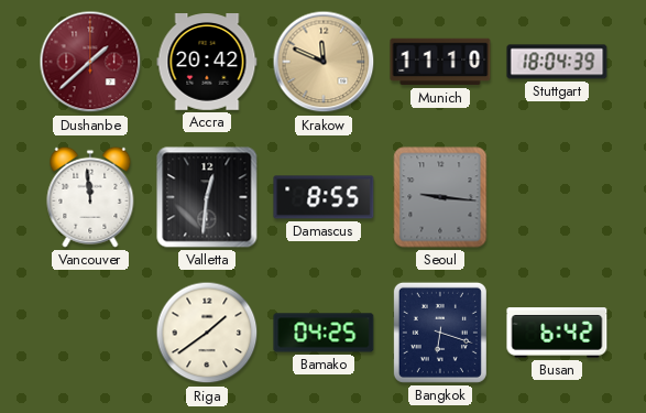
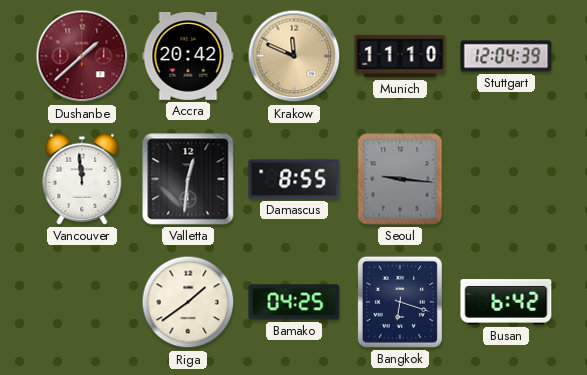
Stuttgart: 18:04 -> 12:04 (506, 56)
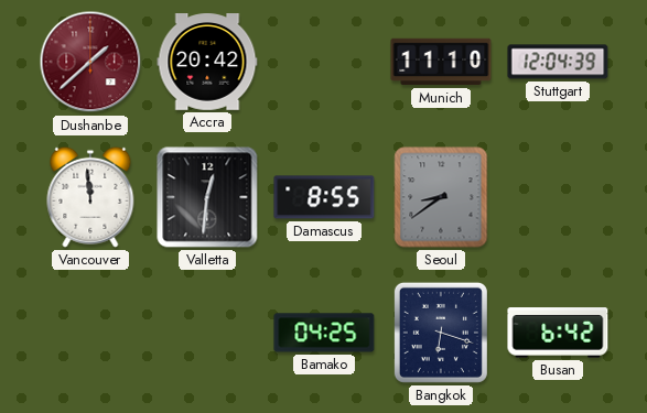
Krakow: 11:49 -> none (294, 56)
Seoul: 9:16 -> 8:39 (441, 197)
Riga: 1:39 -> none (188, 302)
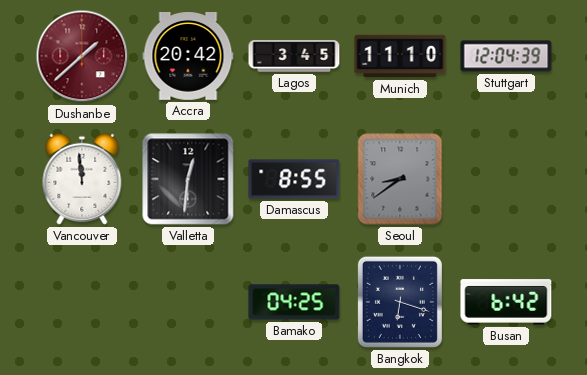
Lagos: none -> 3:45 (294, 56)
